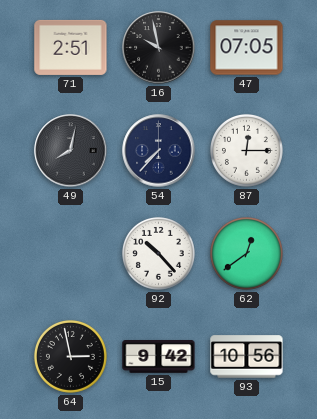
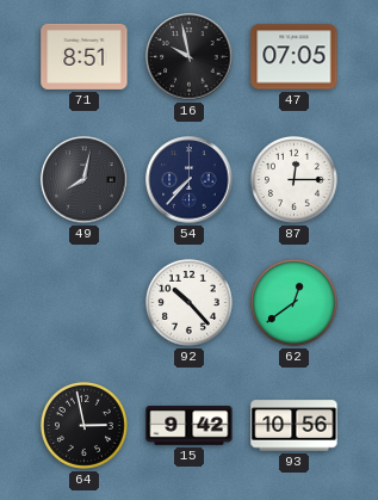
71: 2:51 -> 8:51 (85, 56)
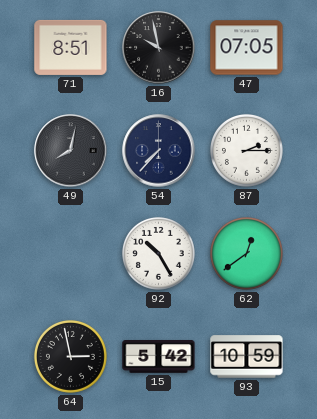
87: 12:15 -> 2:15 (246, 150)
92: 10:23 -> 10:25 (158, 253)
15: 9:42 -> 5:42 (159, 357)
93: 10:56 -> 10:59 (247, 357)
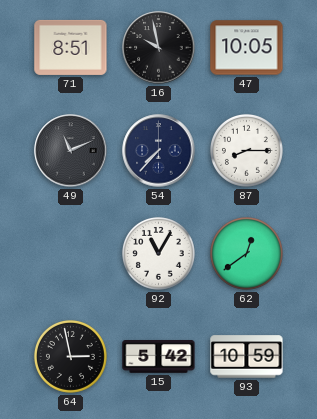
47: 07:05 -> 10:05 (247, 48)
49: 8:02 -> 11:11 (71, 151)
87: 2:15 -> 8:15 (246, 150)
92: 10:25 -> 11:05 (158, 253)
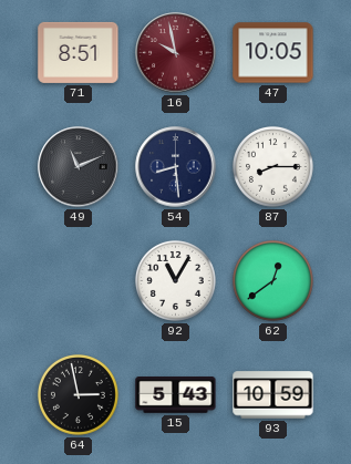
16 dial: black -> burgundy (176, 53)
54: 7:37 -> 8:29 (176, 167)
15: 5:42 -> 5:43 (176, 395)
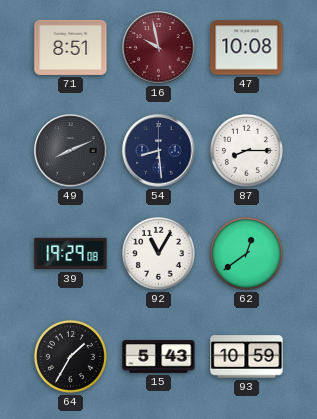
47: 10:05 -> 10:08 (247, 48)
49: 11:11 -> 8:11 (71, 151)
39: none -> 19:29 (71, 254)
64: 2:58 -> 1:35 (70, 356)
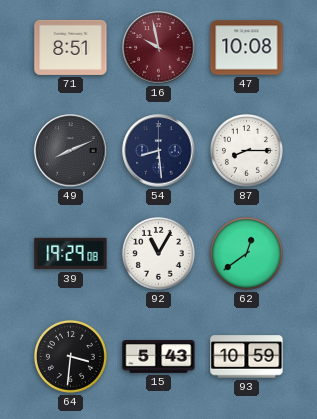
64: 1:35 -> 3:31 (70, 356)
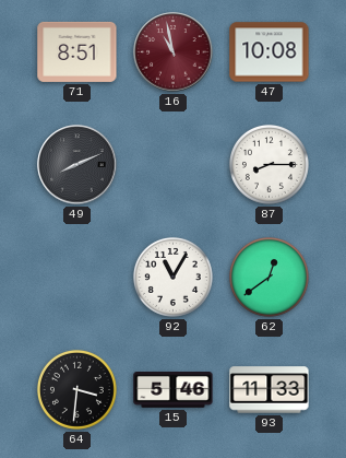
16: 9:58 -> 10:58 (174, 52)
54: 8:29 -> none (159, 151)
39: 19:29 -> none (71, 254)
15: 5:43 -> 5:46 (174, 390)
93: 10:59 -> 11:33 (270, 390)
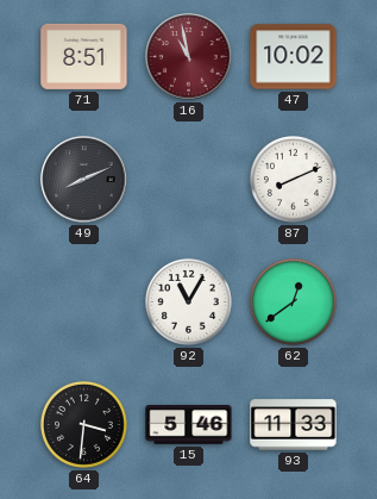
47: 10:08 -> 10:02 (294, 57)
87: 8:15 -> 8:11 (293, 179)
